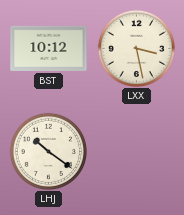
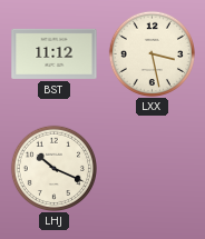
BST: 10:12 -> 11:12 (55, 53)
LHJ: 10:21 -> 10:19 (53, 168)
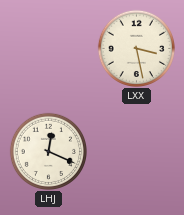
BST: 11:12 -> none (55, 53)
LHJ: 10:19 -> 12:19 (48, 151)
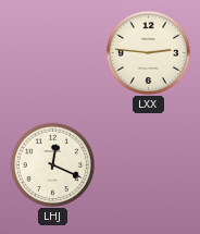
LXX: 3:28 -> 2:46 (148, 52)
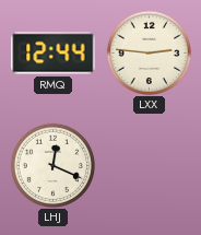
RMQ: none -> 12:44 (54, 54)
